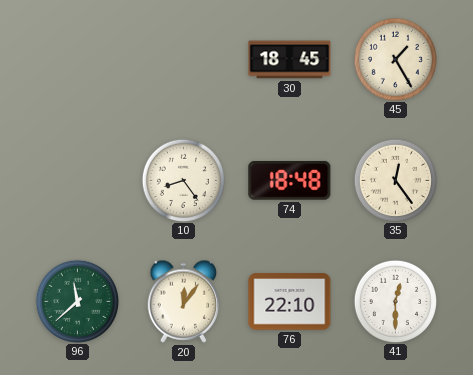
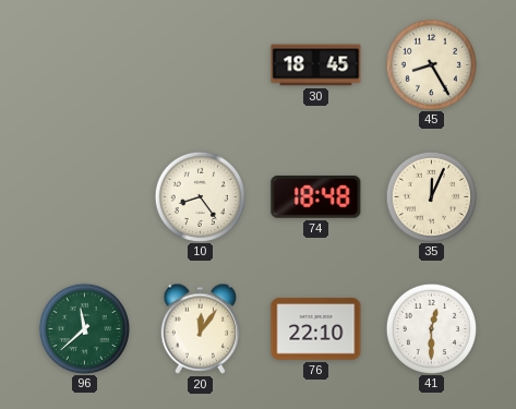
45: 1:25 -> 8:25 (431, 64)
35: 12:24 -> 12:04 (431, 196)
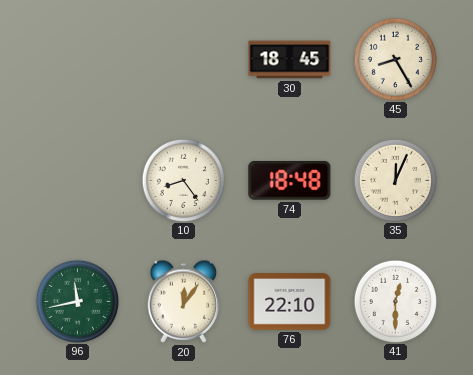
96: 11:38 -> 11:43 (77, 301)
